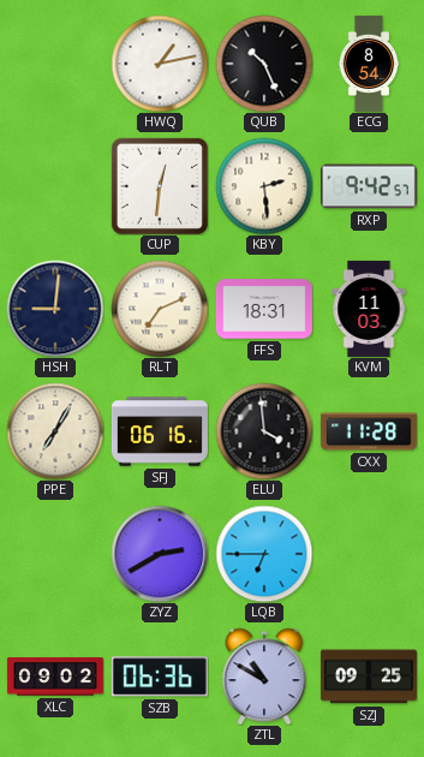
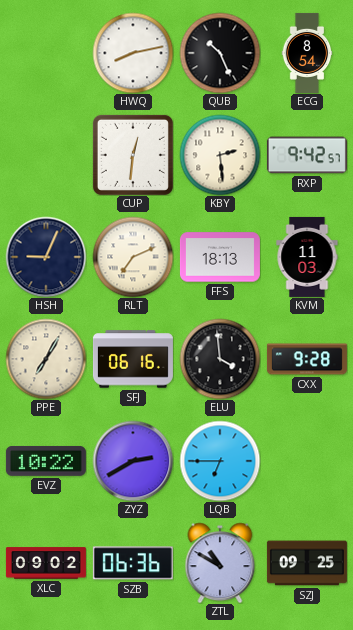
HWQ: 1:13 -> 8:13 (133, 53)
HSH: 9:01 -> 9:04 (46, 257)
FFS: 18:31 -> 18:13 (220, 257)
CXX: 11:28 -> 9:28 (307, 359)
EVZ: none -> 10:22 (46, 461)
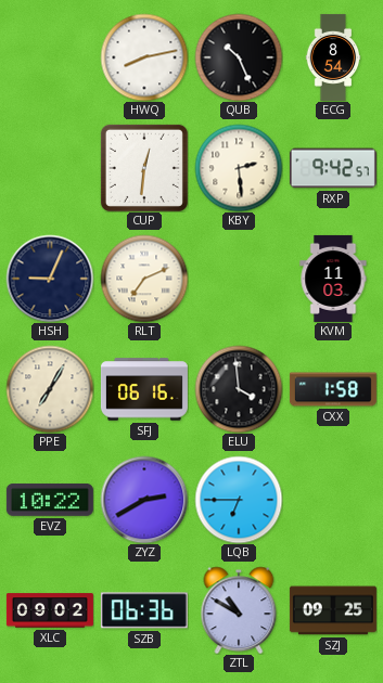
FFS: 18:13 -> none (220, 257)
CXX: 9:28 -> 1:58 (333, 389)
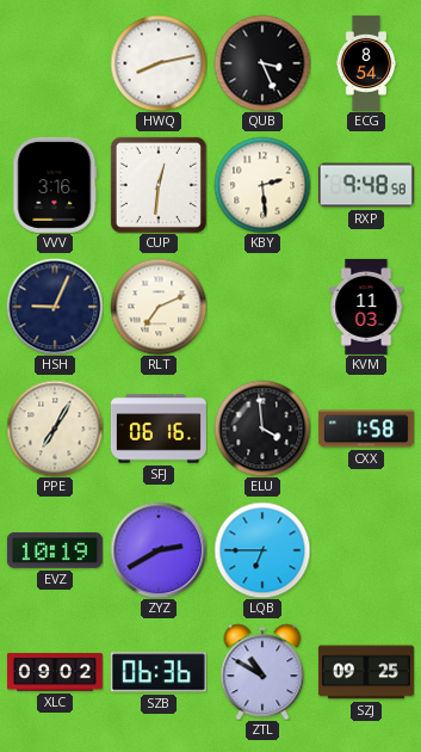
QUB: 10:26 -> 3:26 (262, 63)
VVV: none -> 3:16 (55, 185)
RXP: 9:42 -> 9:48 (366, 185)
EVZ: 10:22 -> 10:19 (55, 550)
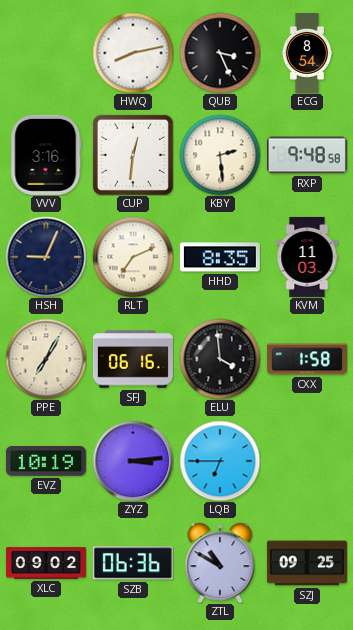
HHD: none -> 8:35 (220, 257)
ZYZ: 2:40 -> 3:14 (133, 461)
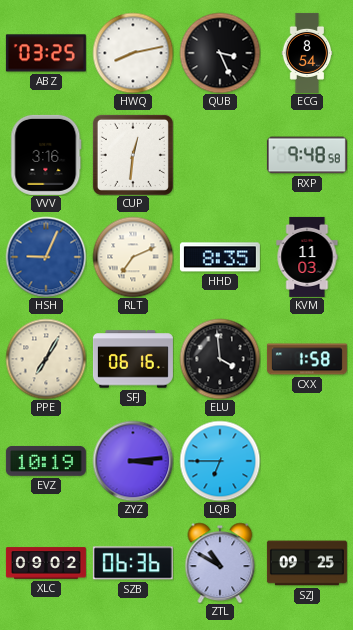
ABZ: none -> 03:25 (46, 53)
KBY: 2:29 -> none (220, 155)
HSH dial: navy -> blue (46, 257)
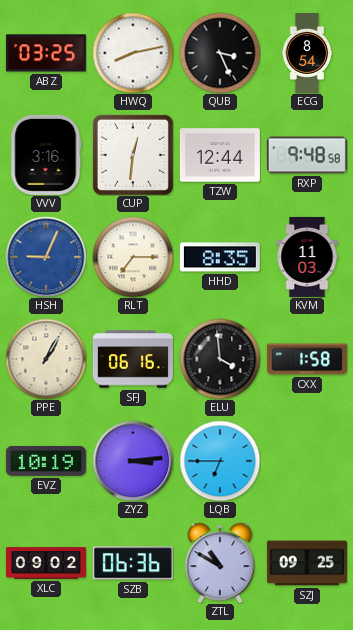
TZW: none -> 12:44 (220, 155)
RLT: 7:11 -> 7:15 (133, 257)
PPE: 7:05 -> 1:05 (46, 359)
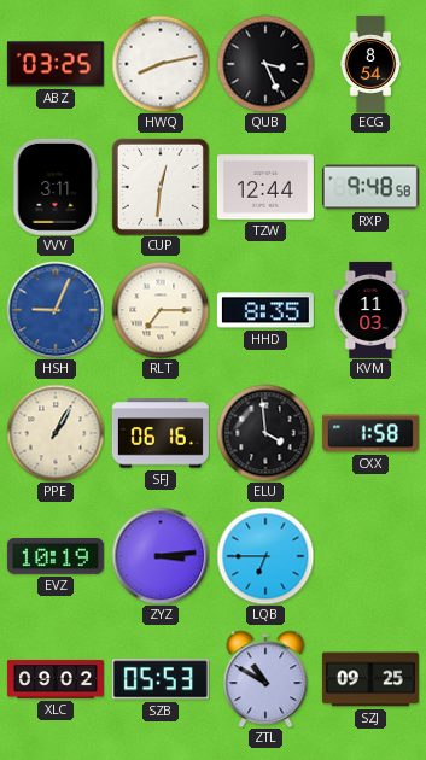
VVV: 3:16 -> 3:11 (56, 187)
SZB: 06:36 -> 05:53 (161, 679)
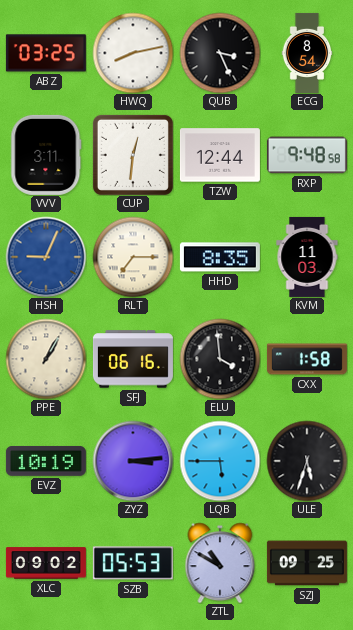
LQB: 6:45 -> 5:45 (220, 461)
ULE: none -> 5:33 (307, 461)
